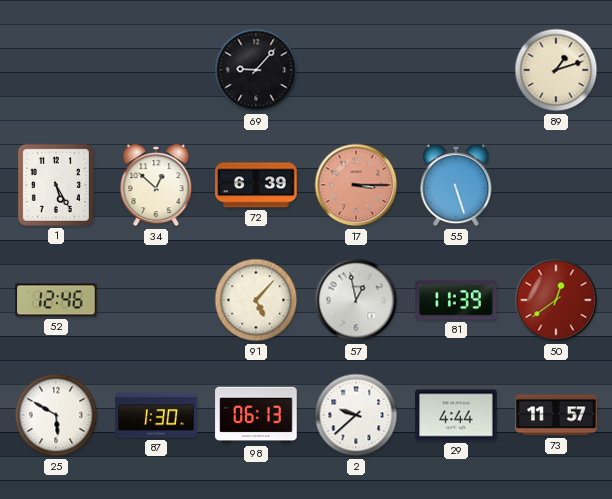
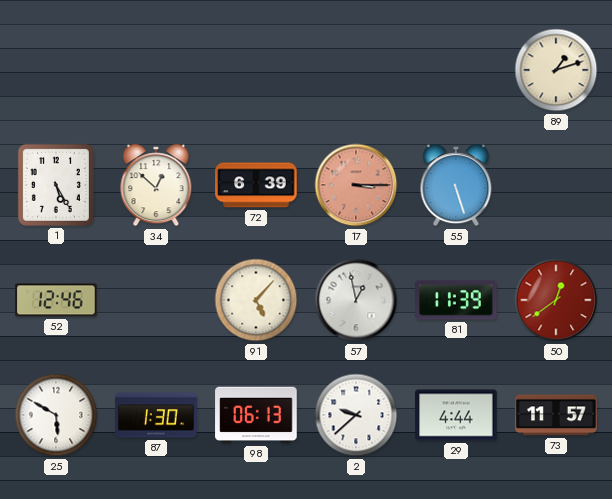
69: 9:07 -> none (256, 70)
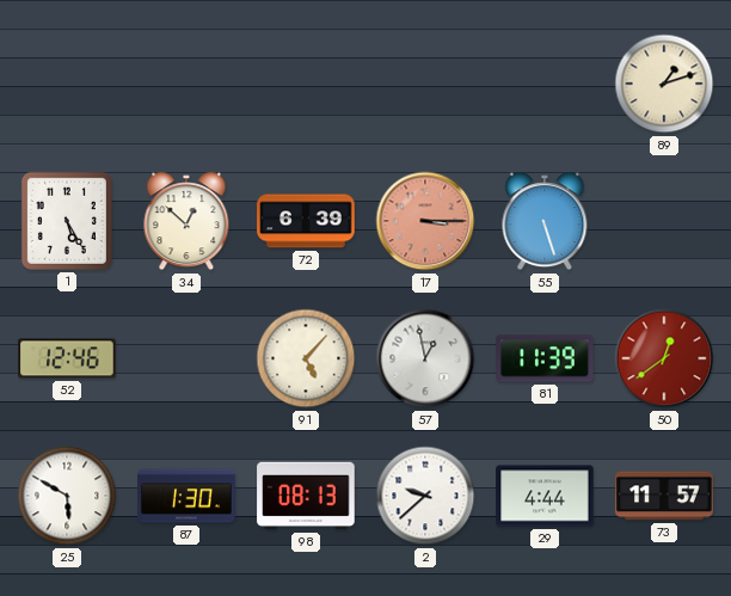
98: 06:13 -> 08:13 (306, 496)
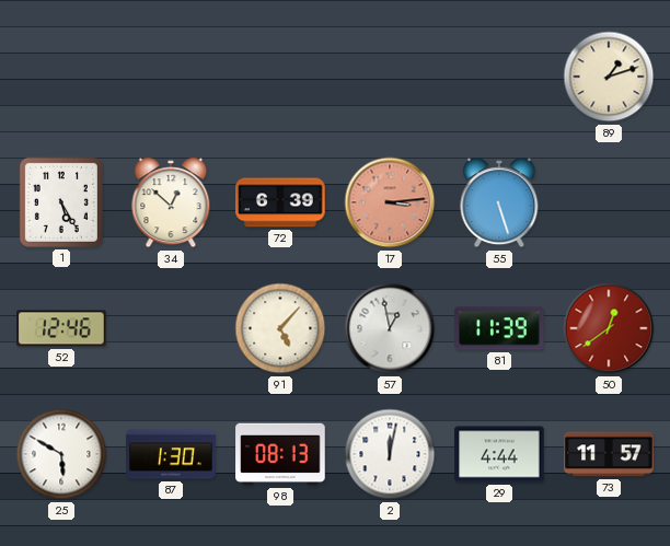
17: 3:15 -> 3:14 (390, 202)
2: 9:38 -> 12:02 (390, 454)
